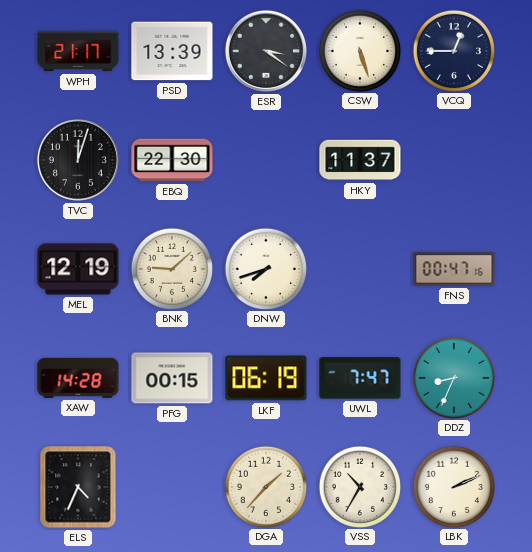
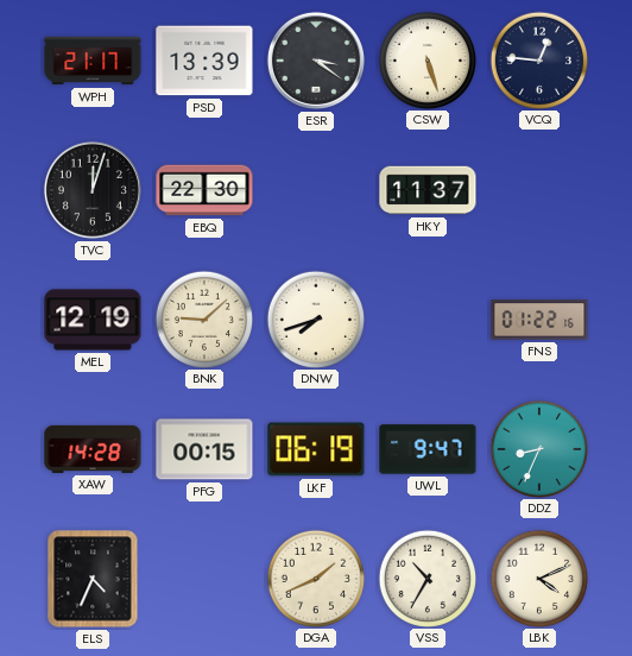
VCQ: 12:45 -> 12:46 (538, 59)
FNS: 00:47 -> 01:22 (539, 320)
UWL: 7:47 -> 9:47 (428, 449)
DGA: 1:37 -> 1:41 (315, 578)
LBK: 2:11 -> 4:11 (538, 578)
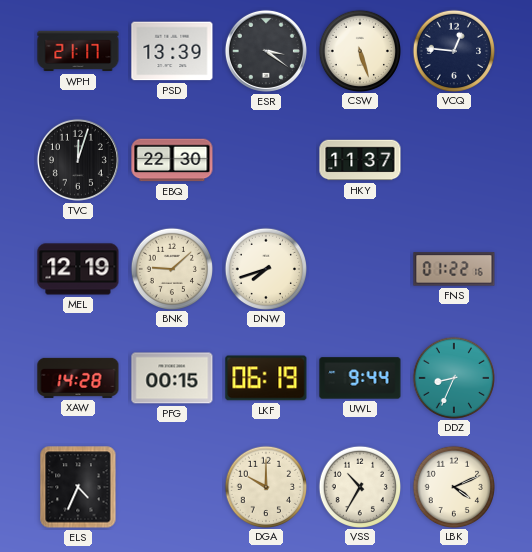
UWL: 9:47 -> 9:44 (360, 378)
DGA: 1:41 -> 10:00 (265, 486)
